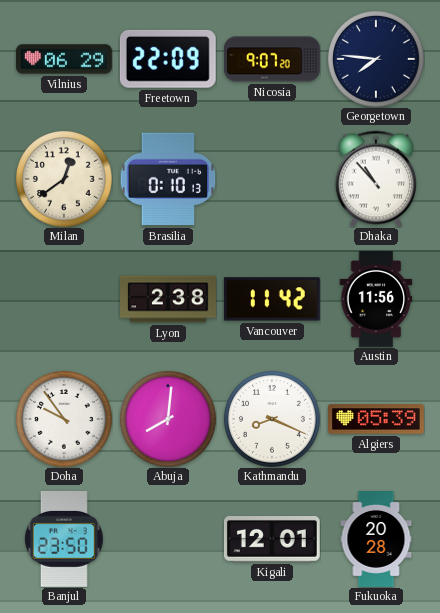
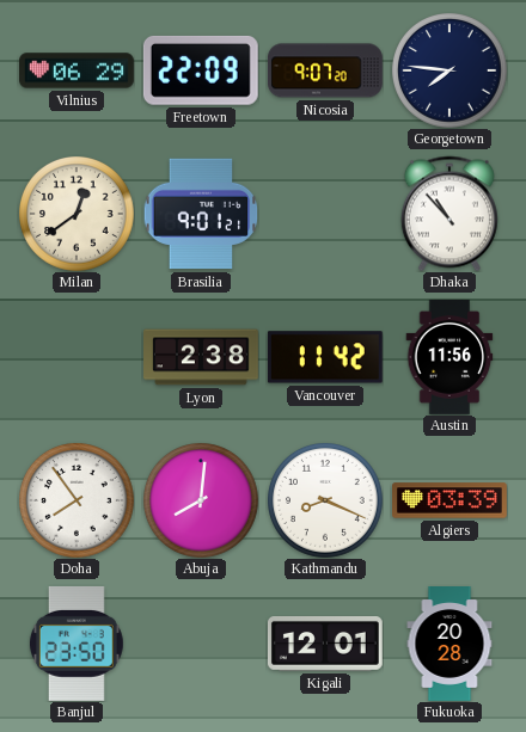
Brasilia: 0:10 -> 9:01 (201, 214)
Doha: 9:54 -> 7:54 (77, 500)
Algiers: 05:39 -> 03:39 (451, 500)
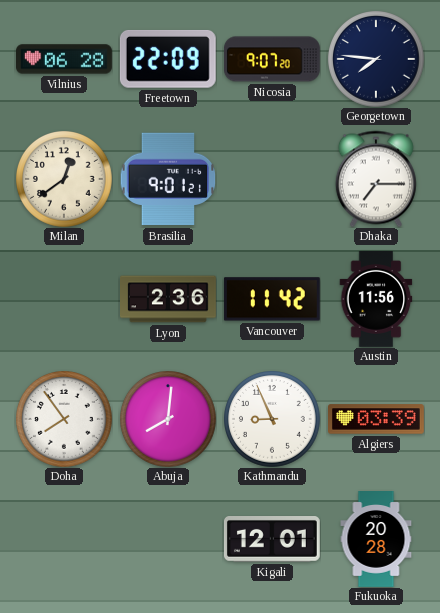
Vilnius: 06:29 -> 06:28 (65, 59)
Dhaka: 10:53 -> 7:15 (376, 179)
Lyon: 2:38 -> 2:36 (169, 299)
Kathmandu: 8:19 -> 8:56 (272, 419)
Banjul: 23:50 -> none (77, 644)
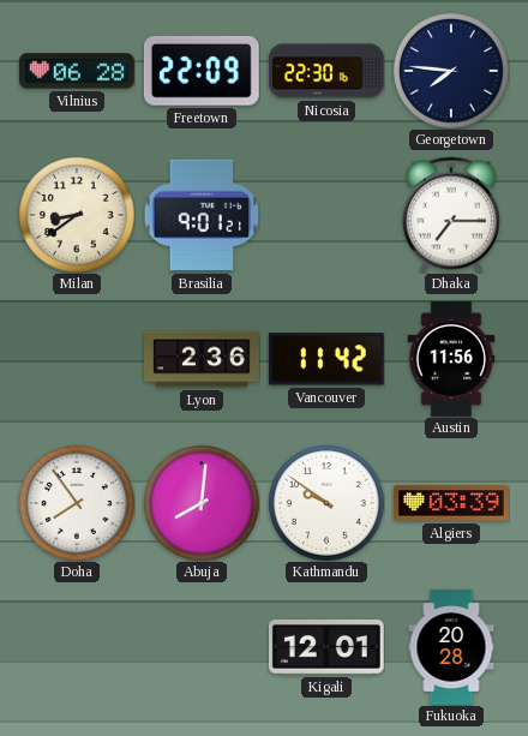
Nicosia: 9:07 -> 22:30 (328, 71)
Milan: 12:39 -> 8:39 (77, 215)
Kathmandu: 8:56 -> 9:51 (326, 503)
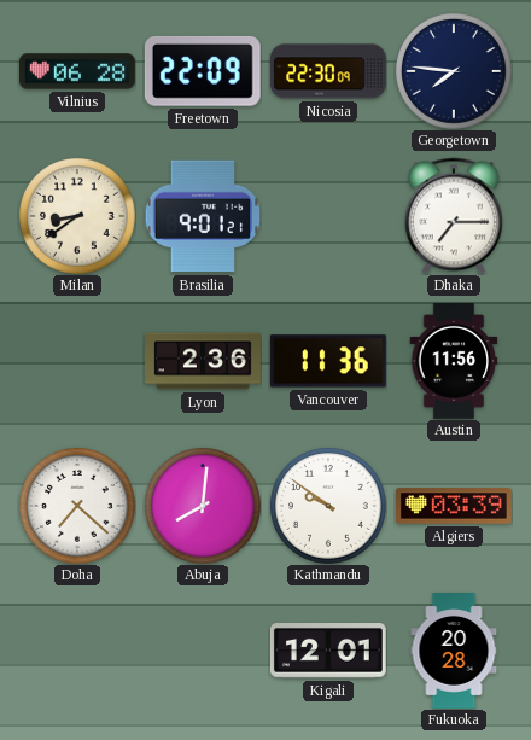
Nicosia: 22:30:16 -> 22:30:09 (329, 71)
Vancouver: 11:42 -> 11:36 (328, 361)
Doha: 7:54 -> 7:22 (77, 506)
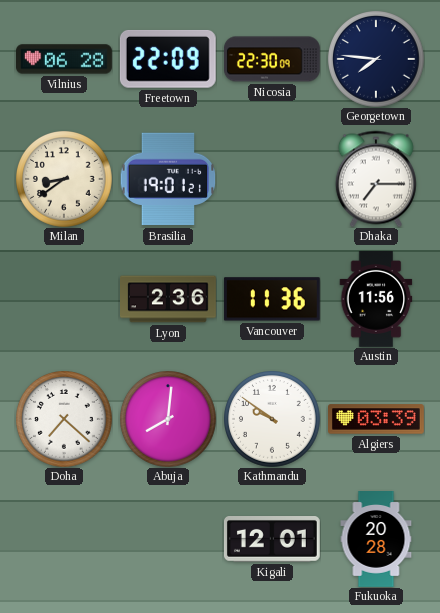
Brasilia: 9:01 -> 19:01 (168, 179)
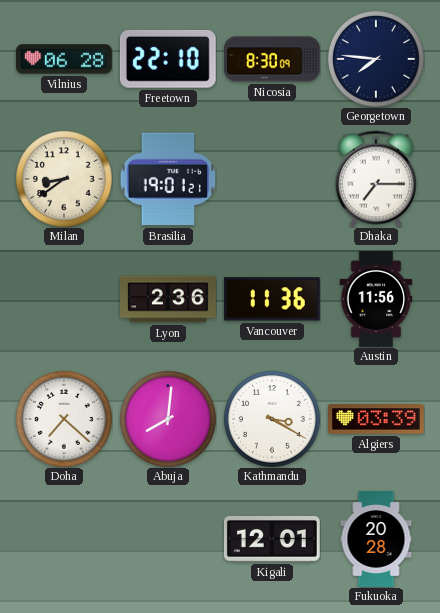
Freetown: 22:09 -> 22:10 (168, 59)
Nicosia: 22:30 -> 8:30 (273, 59)
Kathmandu: 9:51 -> 3:20 (272, 419)
